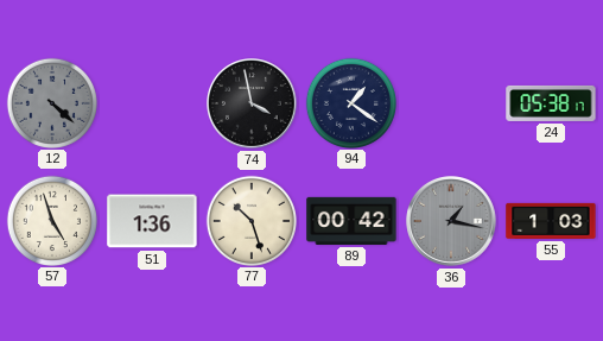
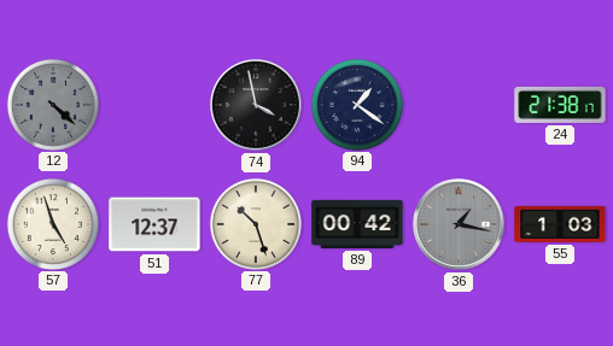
24: 05:38 -> 21:38 (560, 105)
51: 1:36 -> 12:37 (154, 224)
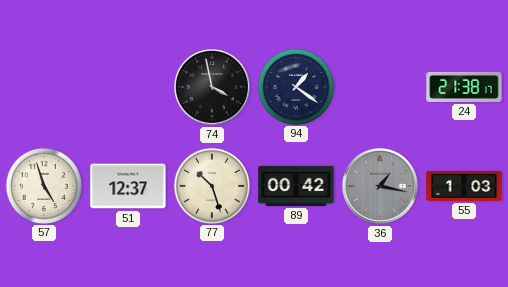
12: 4:22 -> none (52, 104)
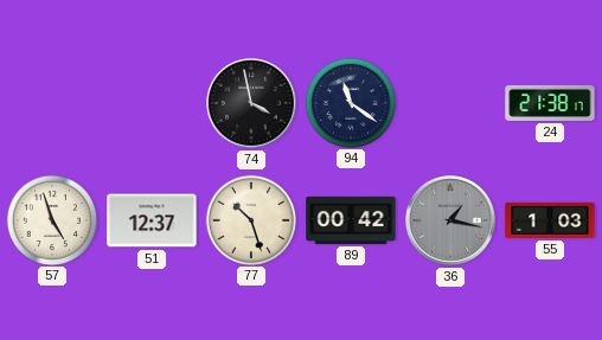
94: 1:21 -> 11:21 (350, 102)
